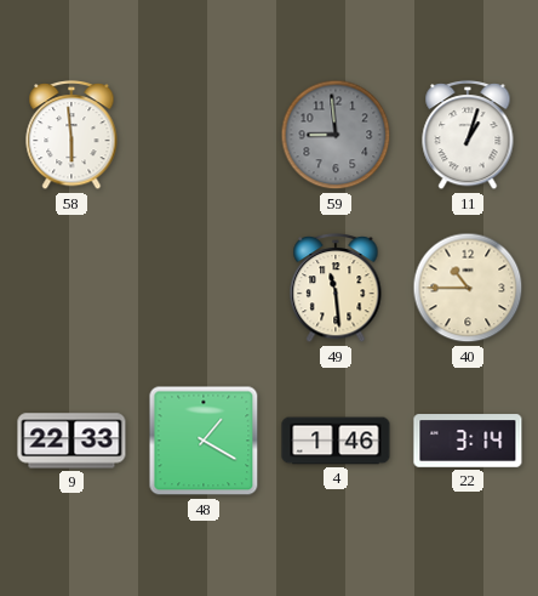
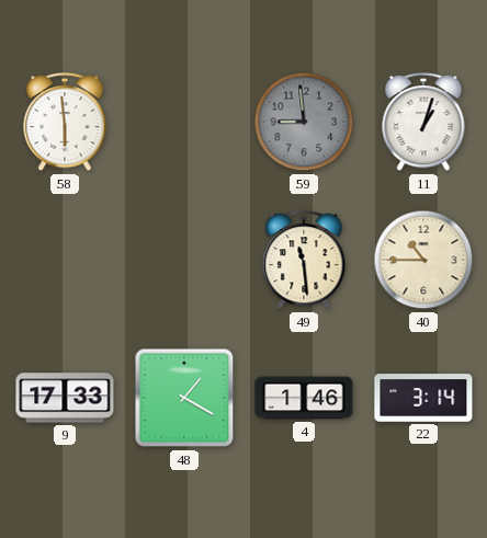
9: 22:33 -> 17:33 (65, 398)
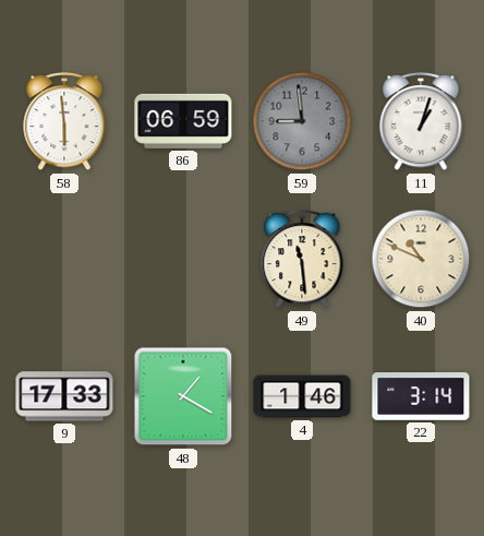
86: none -> 06:59 (183, 121)
40: 10:45 -> 10:49 (421, 259)
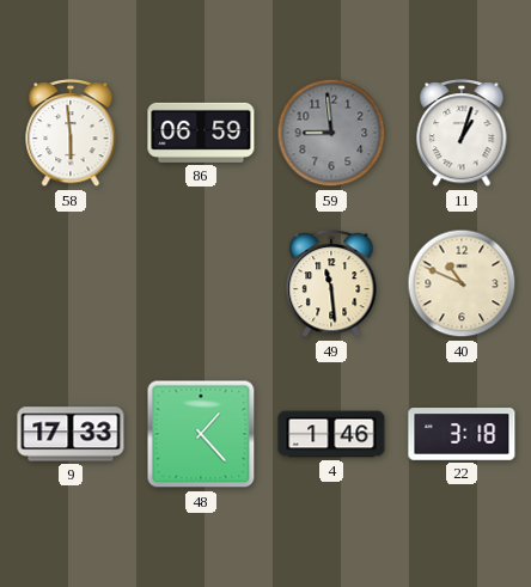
48: 1:20 -> 1:23 (201, 434)
22: 3:14 -> 3:18 (462, 434)
